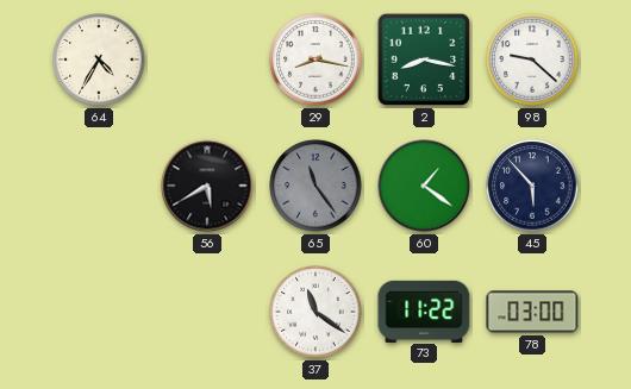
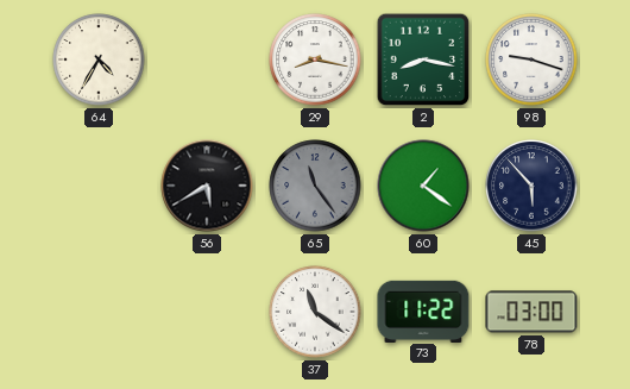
98: 9:22 -> 9:18 (531, 59)
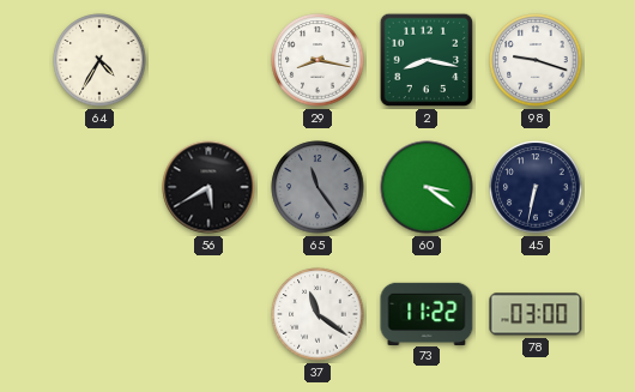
60: 1:21 -> 3:21 (427, 187)
45: 5:53 -> 6:32 (536, 187)
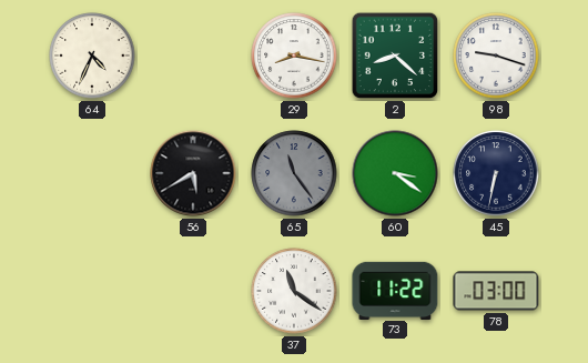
64: 4:35 -> 4:34 (92, 56)
2: 8:17 -> 8:22 (395, 56)
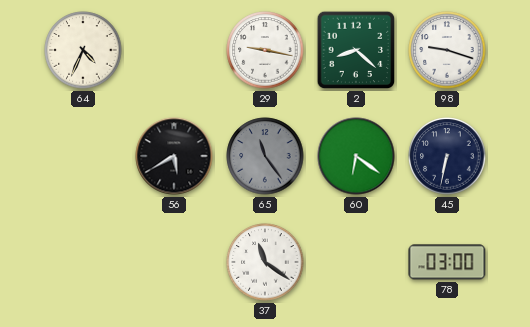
29: 8:17 -> 9:17 (265, 50)
60: 3:21 -> 6:21 (356, 156)
73: 11:22 -> none (395, 290)
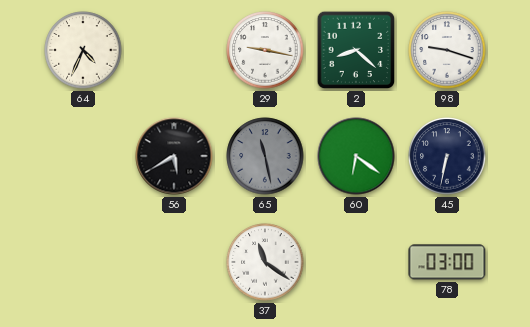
65: 11:24 -> 11:28 (265, 156)
